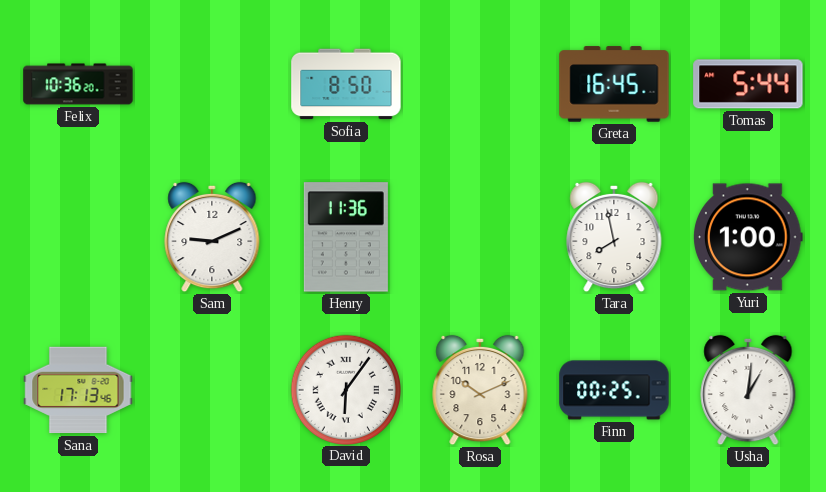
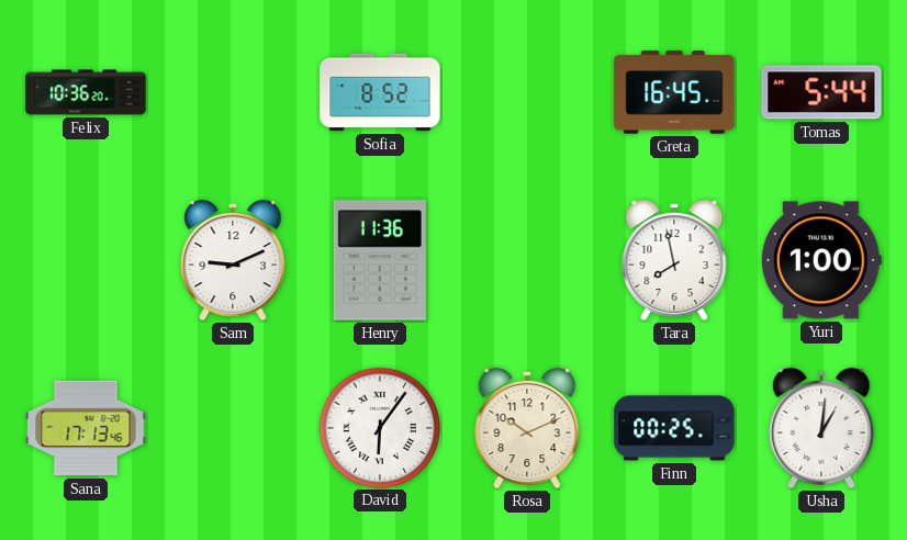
Sofia: 8:50 -> 8:52 (380, 92)
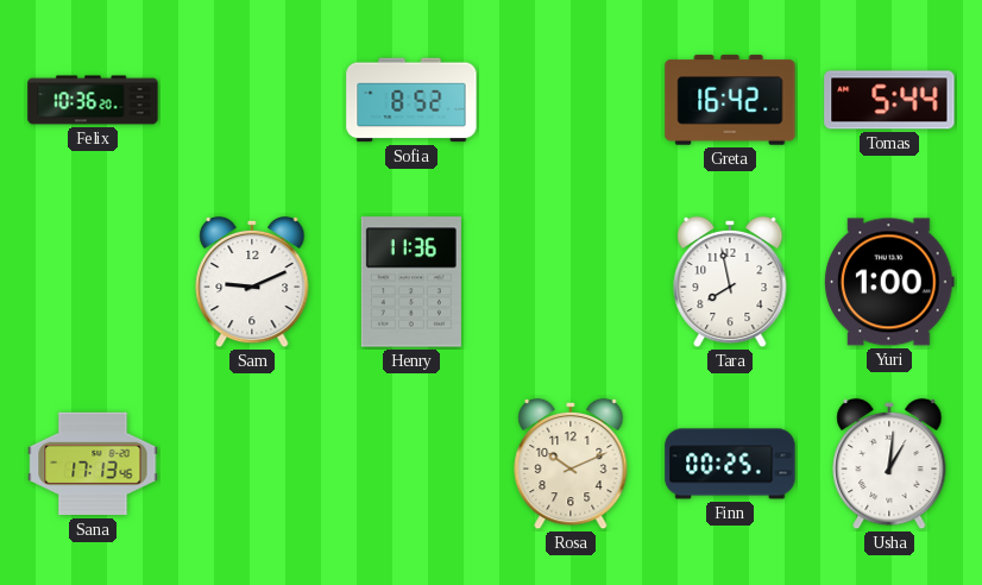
Greta: 16:45 -> 16:42 (730, 100)
David: 6:06 -> none (379, 427)
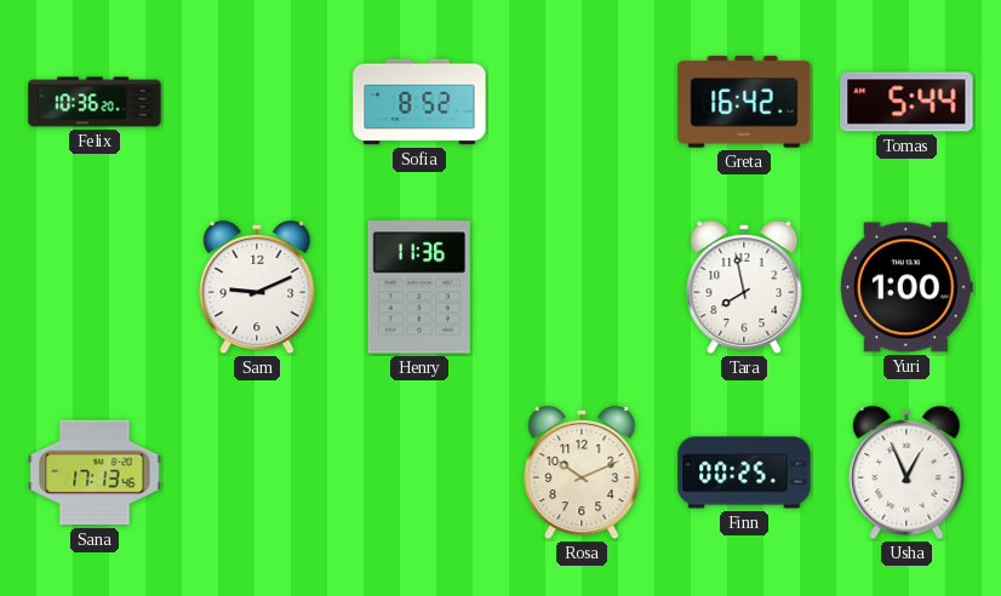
Usha: 1:01 -> 12:56 (906, 472)
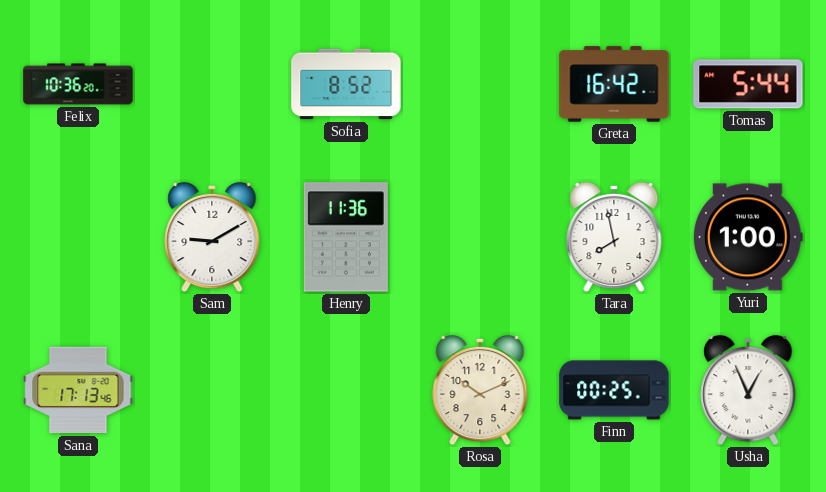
Sam: 9:11 -> 9:10 (212, 237)
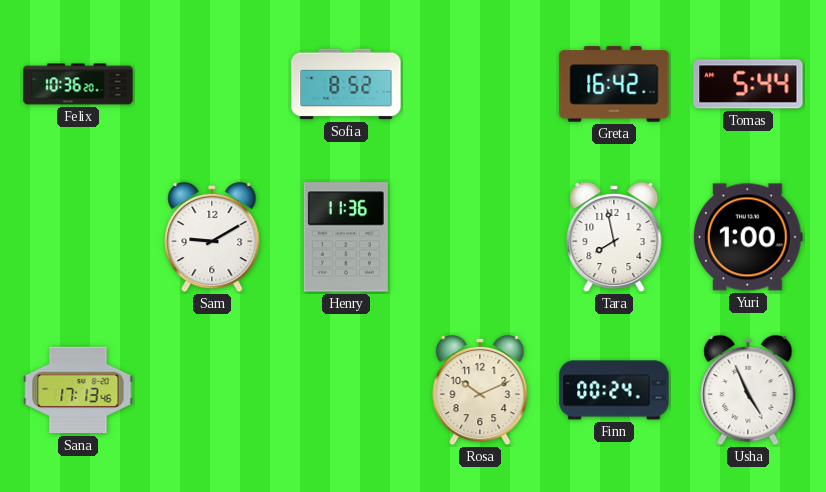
Finn: 00:25 -> 00:24 (614, 390)
Usha: 12:56 -> 4:56 (748, 390)
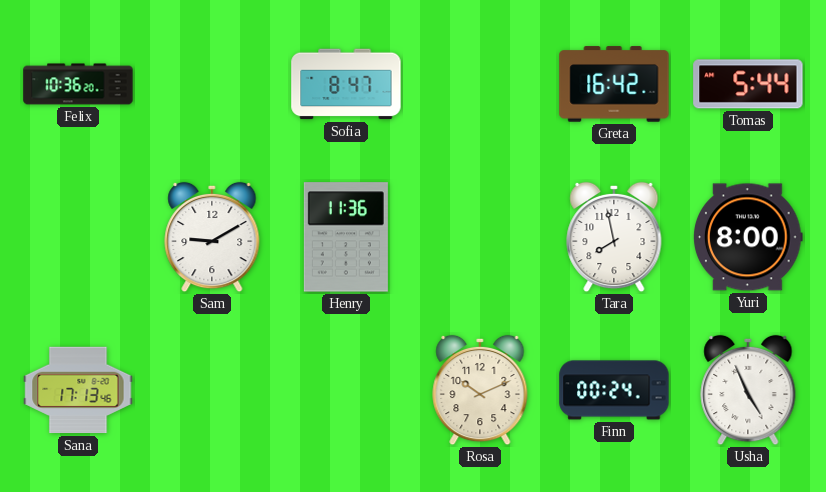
Sofia: 8:52 -> 8:47 (346, 84)
Yuri: 1:00 -> 8:00 (749, 237)
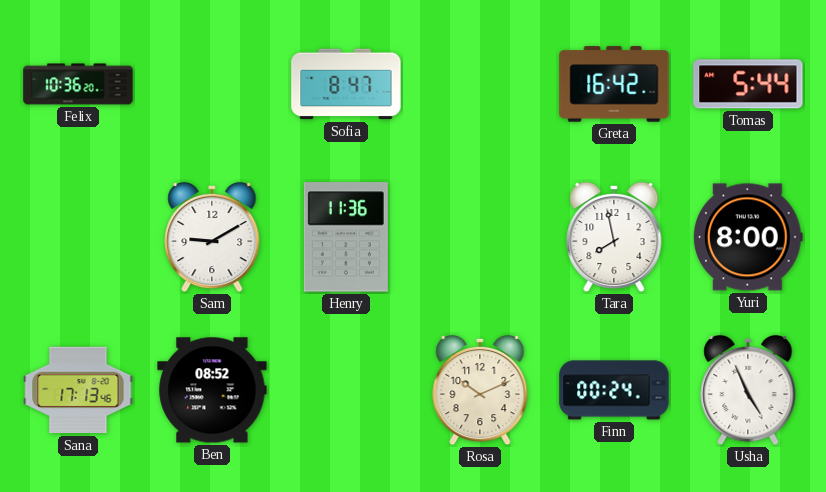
Ben: none -> 08:52 (212, 390)
